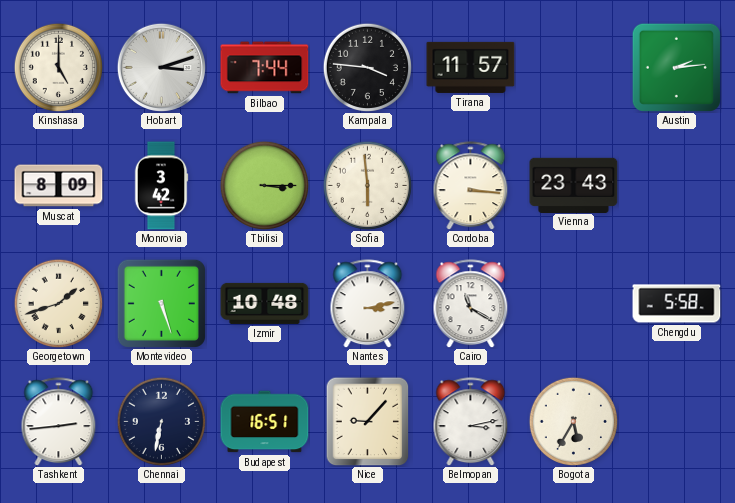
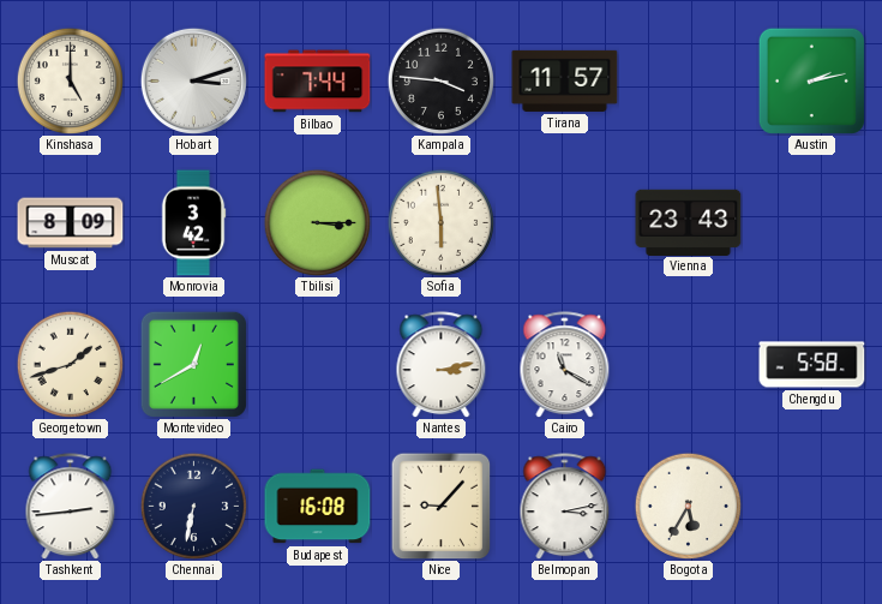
Austin: 2:14 -> 2:13 (811, 80)
Cordoba: 3:16 -> none (471, 186)
Montevideo: 5:27 -> 12:40 (193, 364)
Izmir: 10:48 -> none (265, 303)
Budapest: 16:51 -> 16:08 (318, 507)
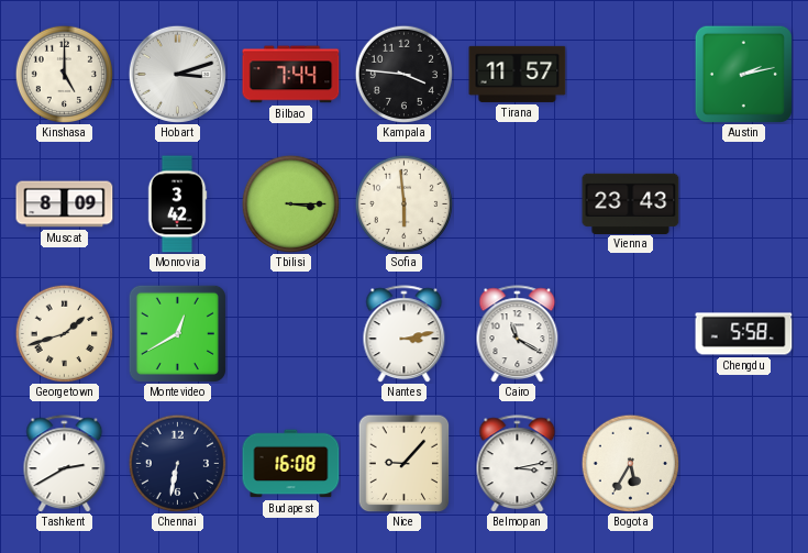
Tashkent: 2:44 -> 2:40 (65, 464)
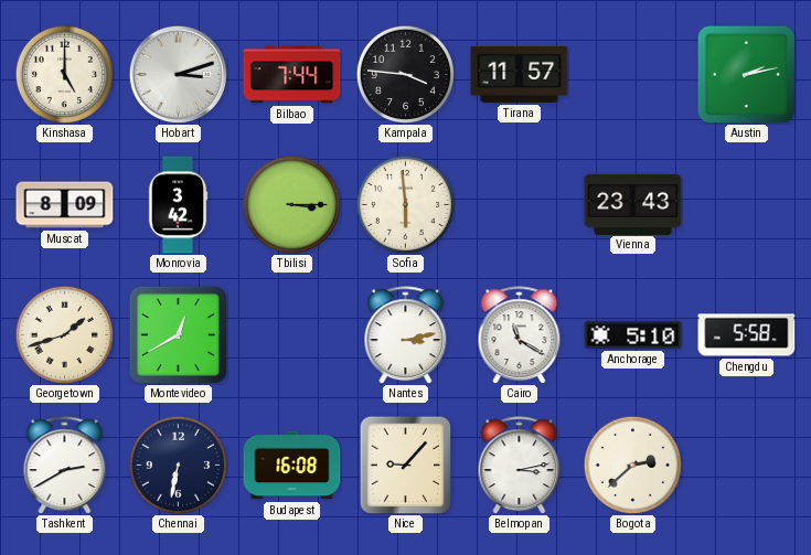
Anchorage: none -> 5:10 (633, 334)
Bogota: 5:35 -> 2:38 (632, 465)
